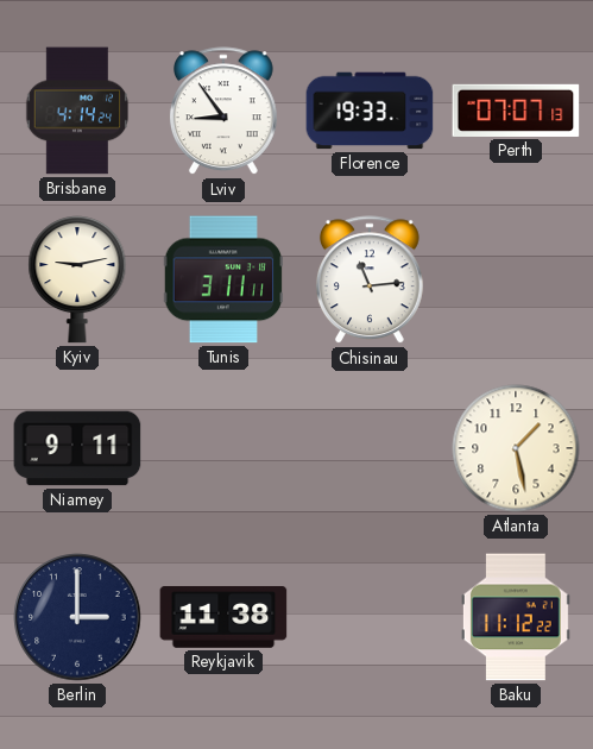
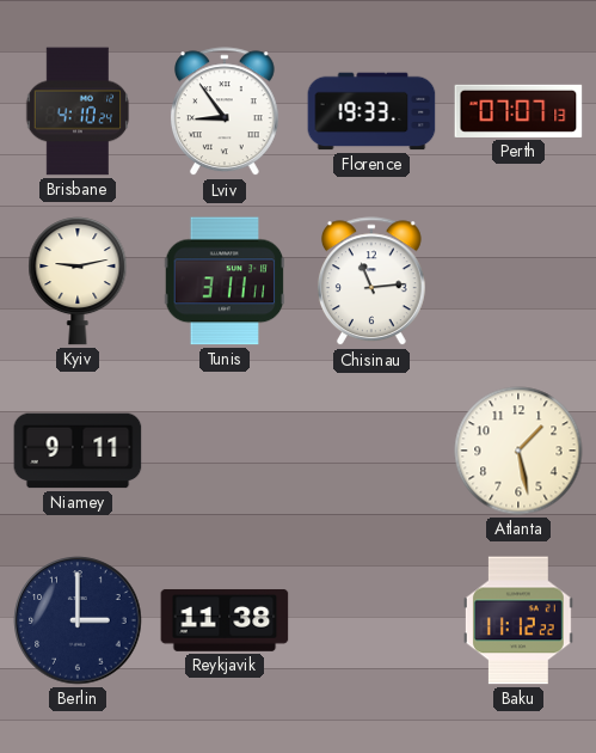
Brisbane: 4:14 -> 4:10 (78, 111)
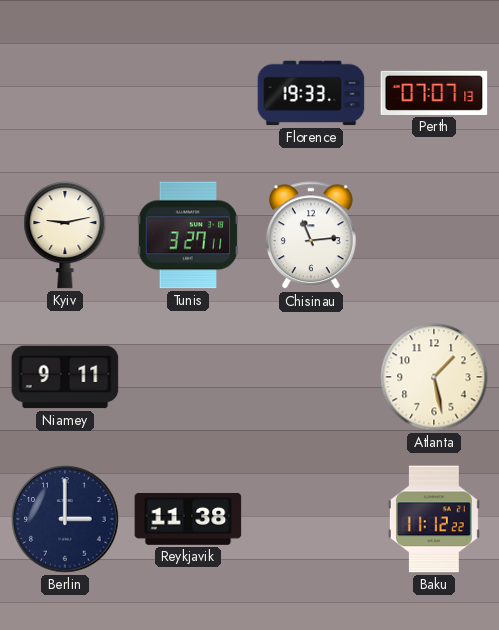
Brisbane: 4:10 -> none (78, 111)
Lviv: 8:54 -> none (225, 112)
Tunis: 3:11 -> 3:27 (188, 235)
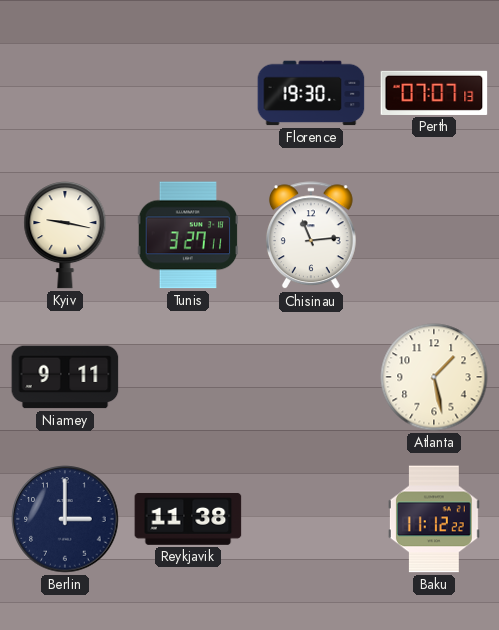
Florence: 19:33 -> 19:30 (311, 93)
Kyiv: 9:13 -> 9:17 (65, 236)
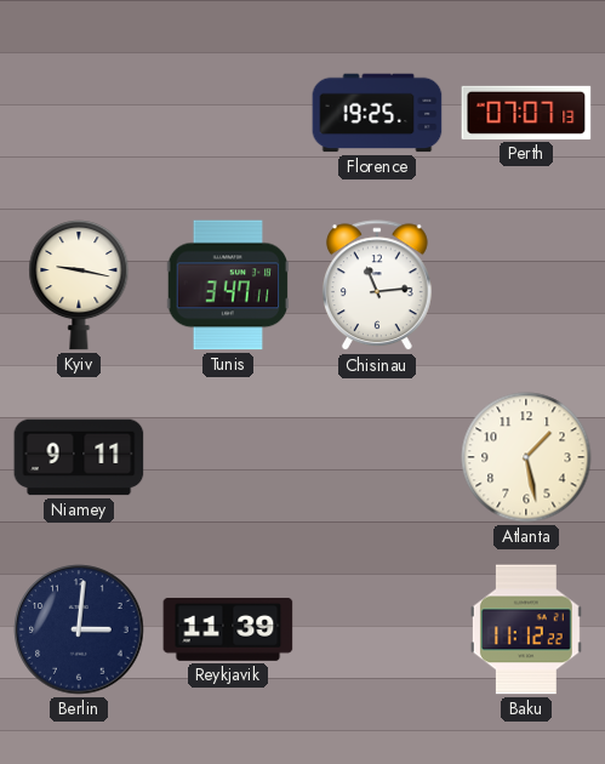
Florence: 19:30 -> 19:25 (377, 113)
Tunis: 3:27 -> 3:47 (228, 285)
Berlin: 3:00 -> 3:01 (79, 629)
Reykjavik: 11:38 -> 11:39 (228, 629)
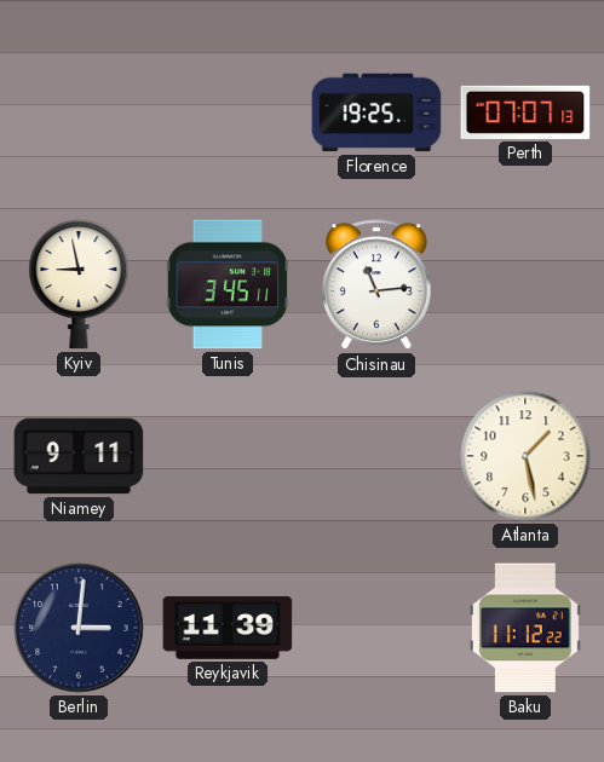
Kyiv: 9:17 -> 8:58 (79, 285)
Tunis: 3:47 -> 3:45 (228, 284)
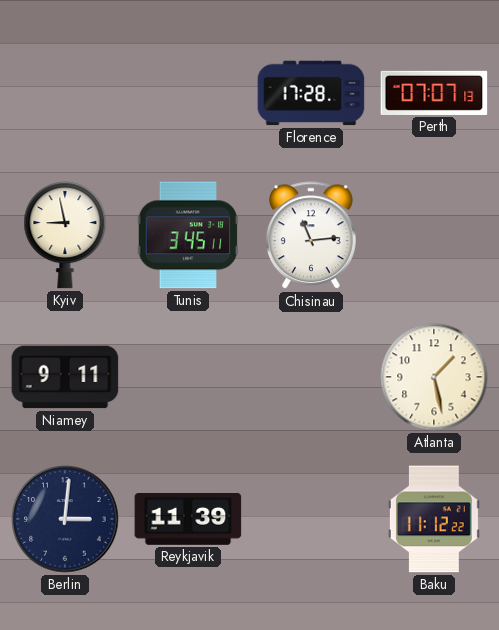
Florence: 19:25 -> 17:28 (311, 93)
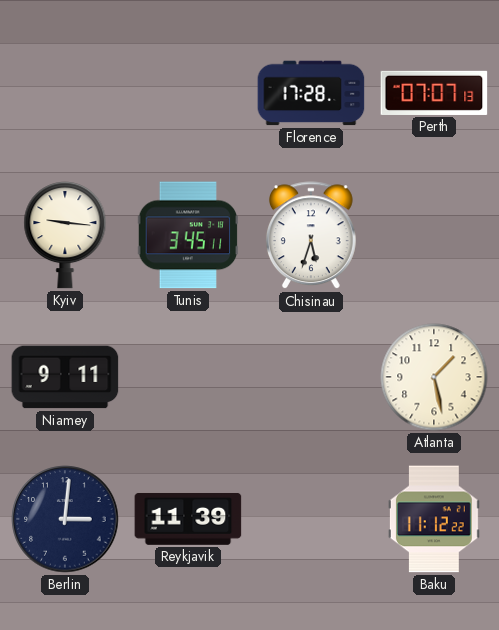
Kyiv: 8:58 -> 9:16 (65, 236)
Chisinau: 11:14 -> 5:33 (311, 236)
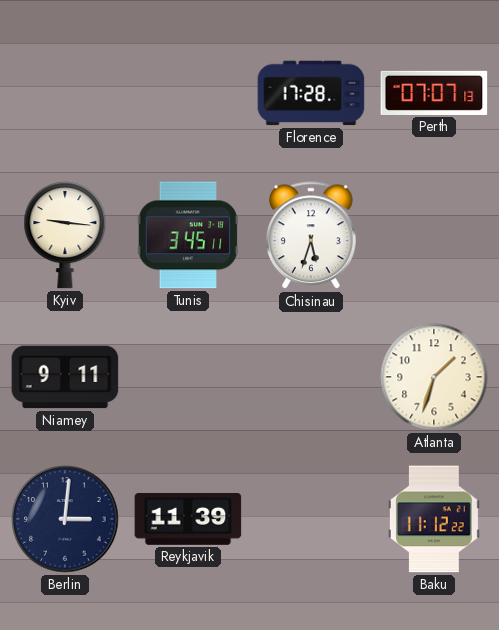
Atlanta: 1:28 -> 1:33 (434, 377)
